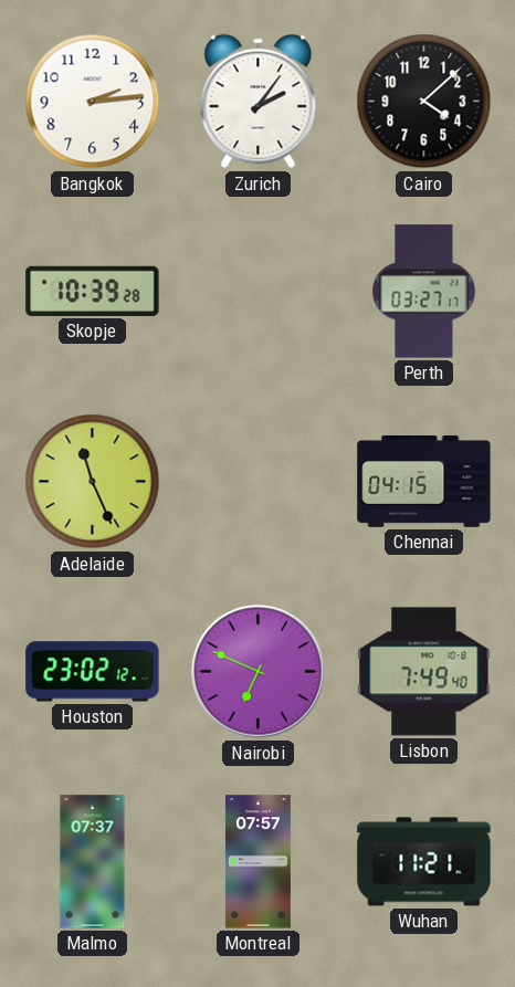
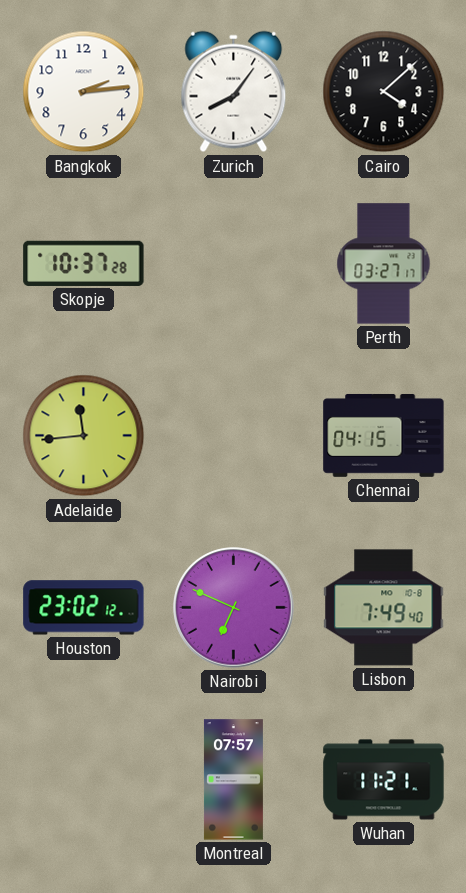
Zurich: 2:06 -> 8:06 (234, 92)
Skopje: 10:39 -> 10:37 (84, 263)
Adelaide: 11:26 -> 11:44 (84, 436)
Malmo: 07:37 -> none (93, 862)
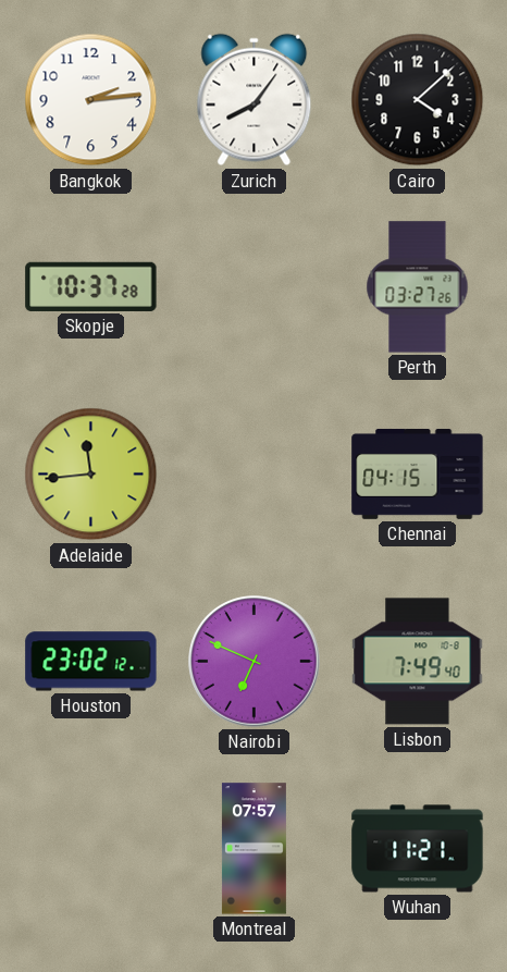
Perth: 03:27:17 -> 03:27:26 (418, 287)
